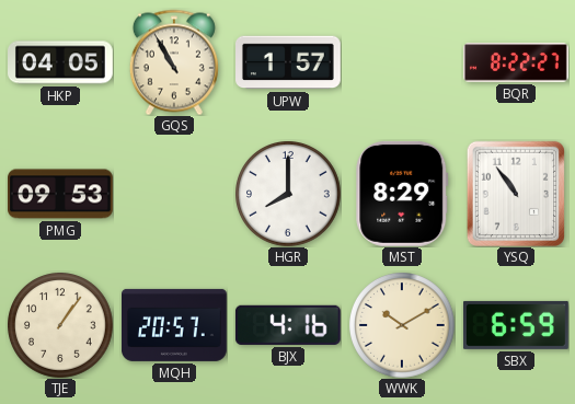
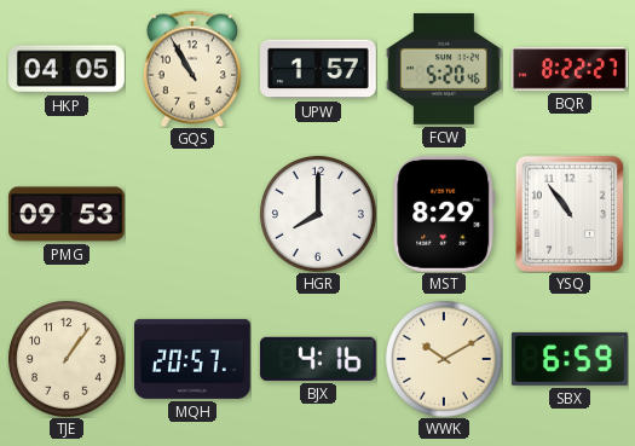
FCW: none -> 5:20 (444, 70)
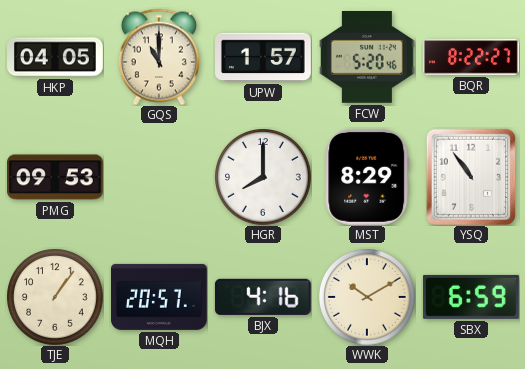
GQS: 10:55 -> 11:00 (159, 57)
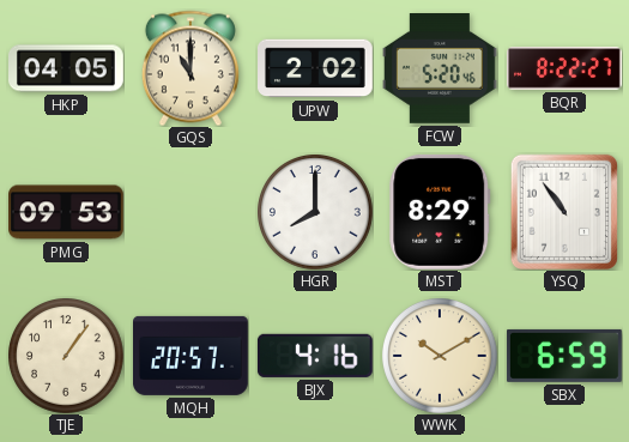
UPW: 1:57 -> 2:02 (316, 68)
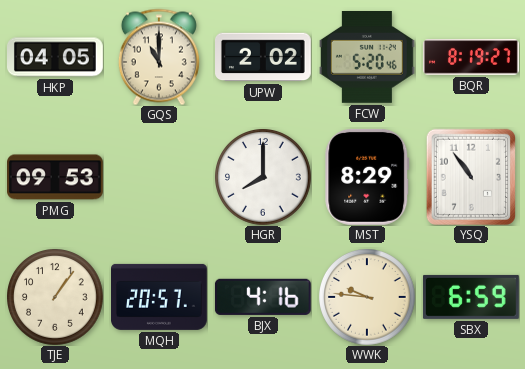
BQR: 8:22 -> 8:19 (472, 57)
WWK: 10:10 -> 9:46 (367, 297)
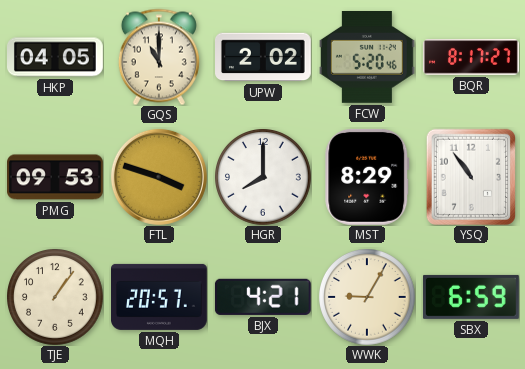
BQR: 8:19 -> 8:17 (472, 57)
FTL: none -> 3:48 (159, 177)
BJX: 4:16 -> 4:21 (263, 297)
WWK: 9:46 -> 9:05 (367, 297)
